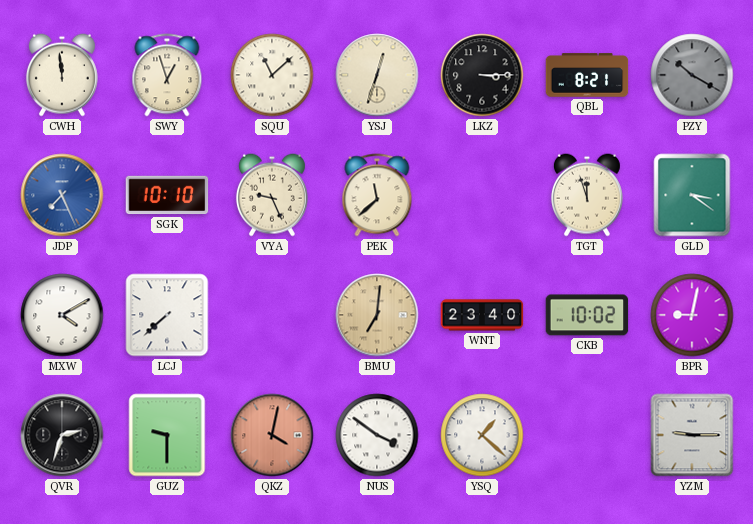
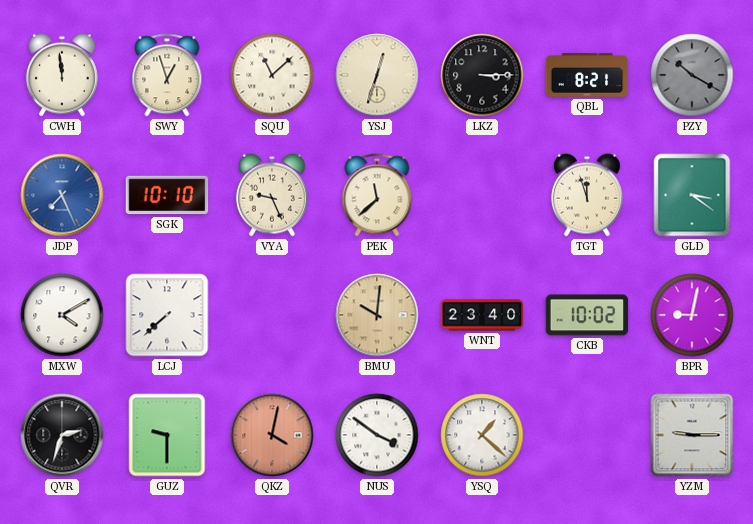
BMU: 7:01 -> 10:01 (377, 315)
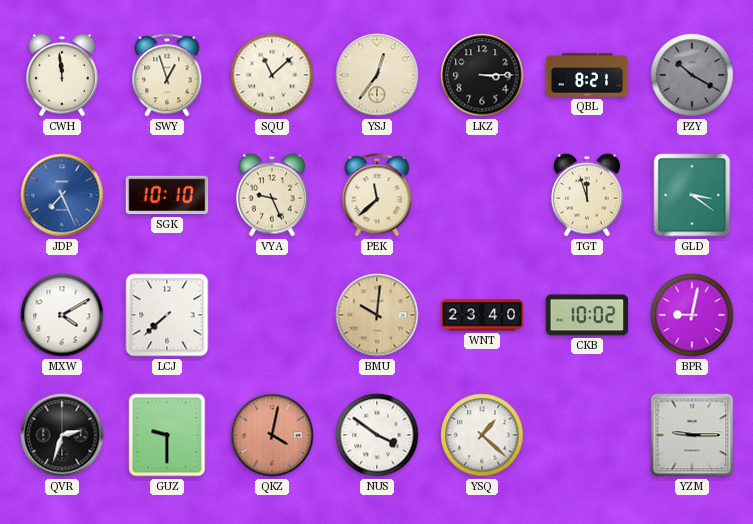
YSJ: 12:33 -> 12:36 (377, 75)
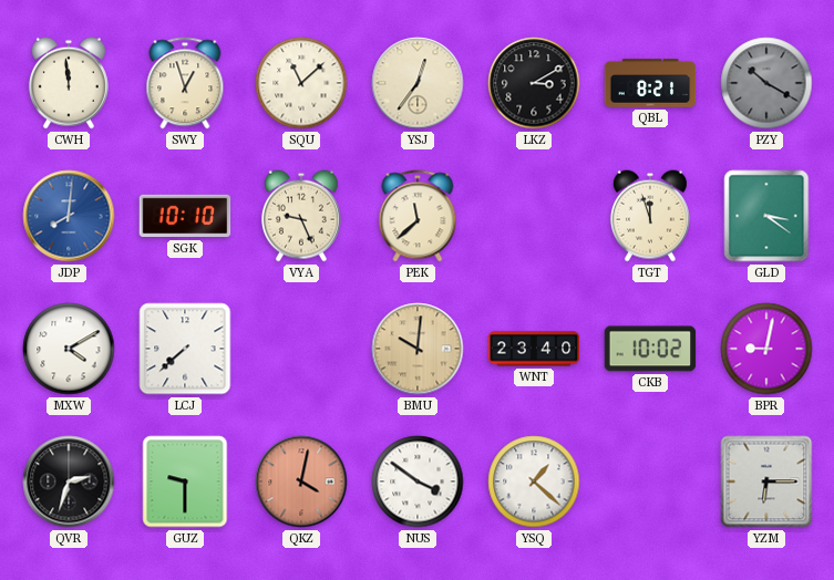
LKZ: 3:15 -> 3:10 (534, 83)
JDP: 7:26 -> 8:01 (69, 216)
YZM: 9:15 -> 6:15 (766, 481)
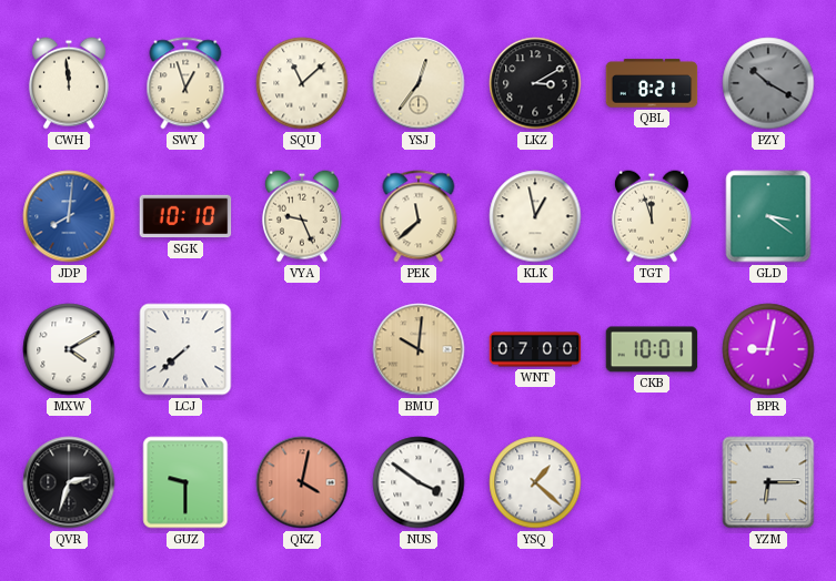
KLK: none -> 12:58 (535, 216)
WNT: 23:40 -> 07:00 (535, 349)
CKB: 10:02 -> 10:01 (652, 349)
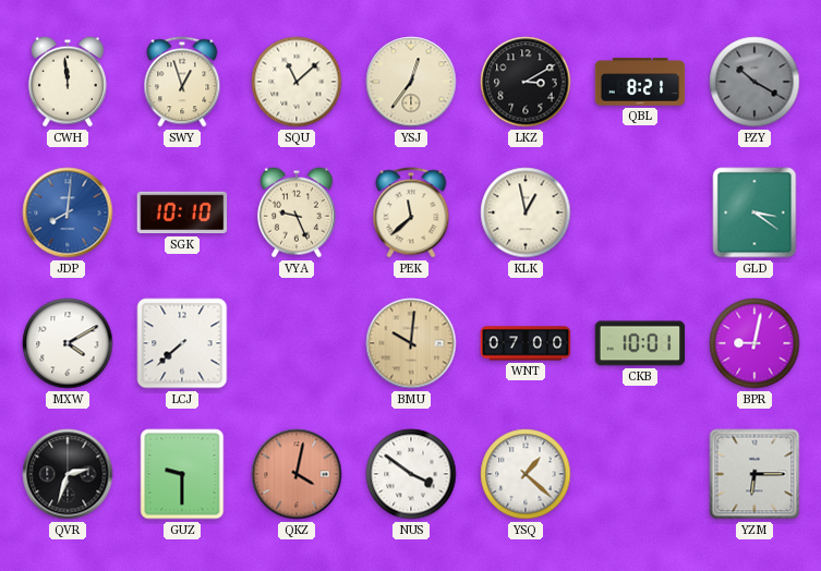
TGT: 11:57 -> none (652, 216)
